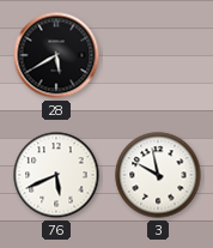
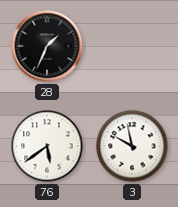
28: 5:40 -> 1:34 (47, 46)
76: 5:41 -> 5:39 (47, 146)
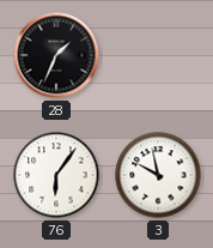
76: 5:39 -> 6:06 (56, 175)
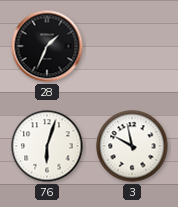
76: 6:06 -> 6:03 (47, 146)
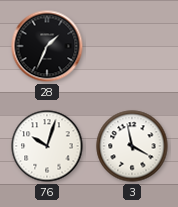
76: 6:03 -> 10:03 (47, 146)
3: 9:58 -> 3:58 (132, 146)
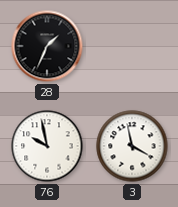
76: 10:03 -> 9:58 (47, 146)
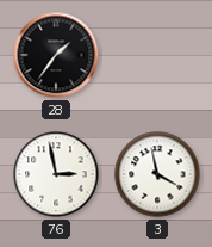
28: 1:34 -> 1:36 (56, 55)
76: 9:58 -> 2:58 (56, 174)
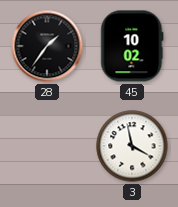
45: none -> 10:02 (132, 46)
76: 2:58 -> none (56, 174)
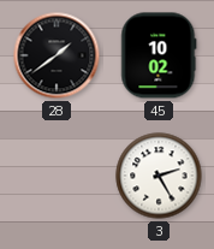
28: 1:36 -> 1:39 (57, 55)
3: 3:58 -> 2:25 (159, 176)
